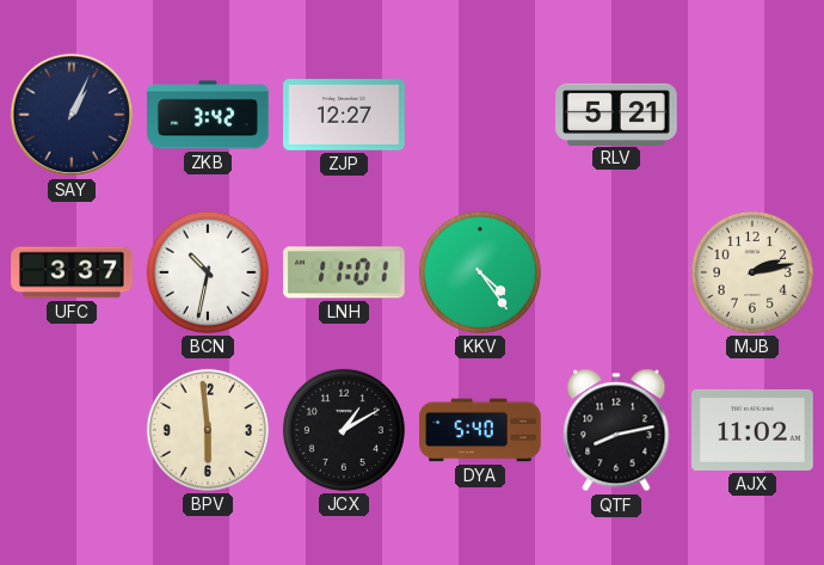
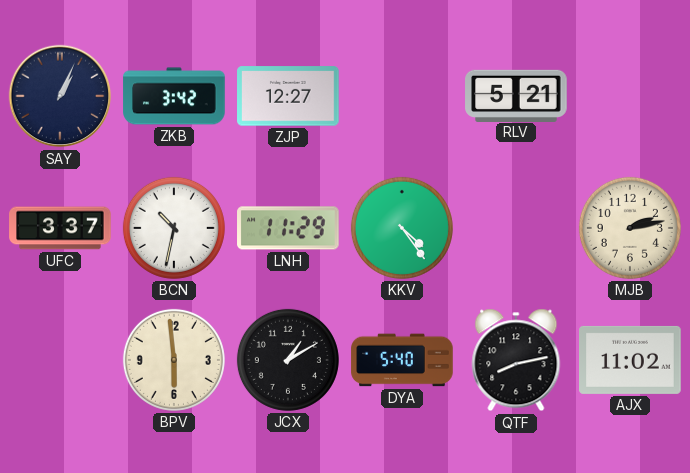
LNH: 11:01 -> 11:29 (288, 228)
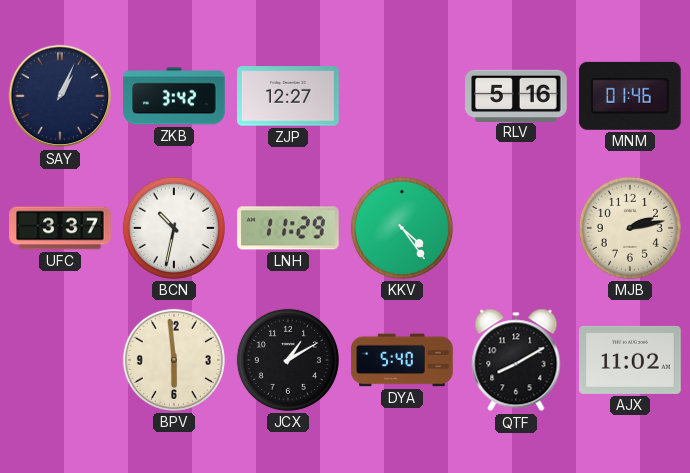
RLV: 5:21 -> 5:16 (516, 95)
MNM: none -> 01:46 (630, 96)
QTF: 8:13 -> 8:10 (516, 360)
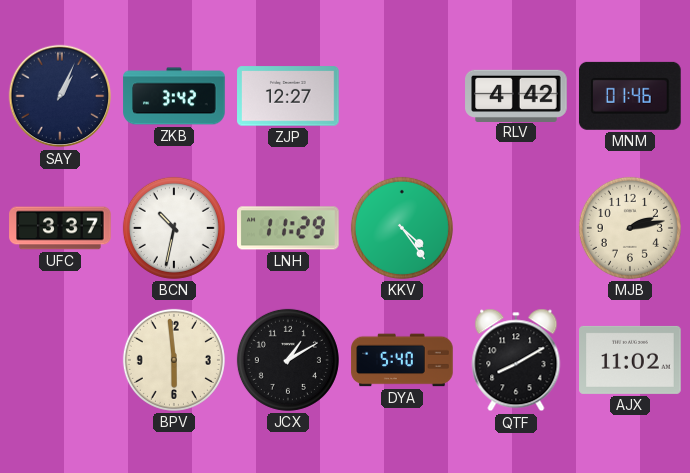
RLV: 5:16 -> 4:42 (516, 95)
